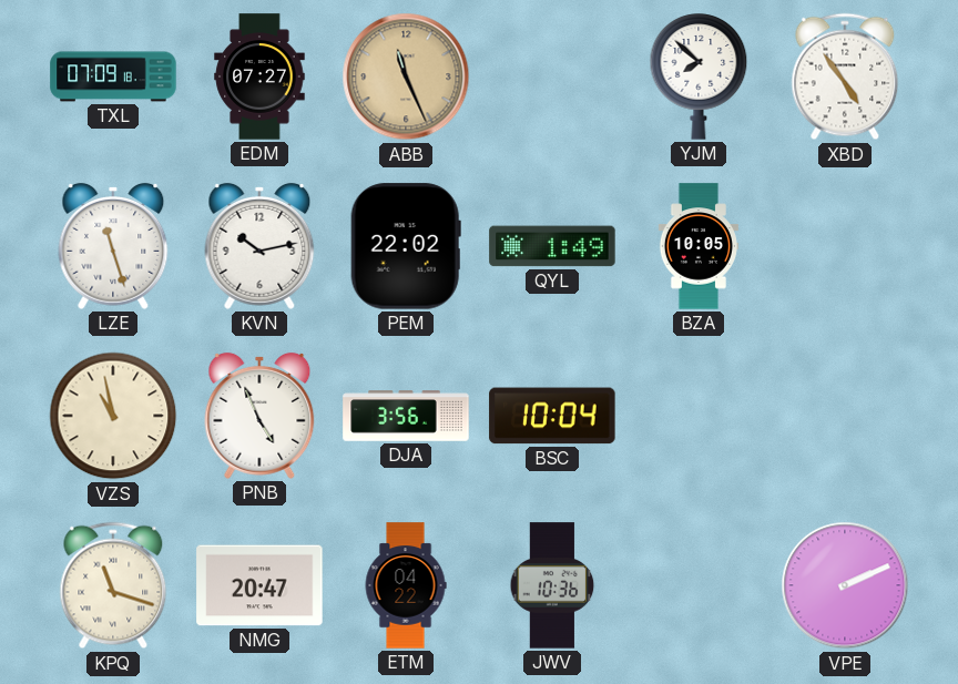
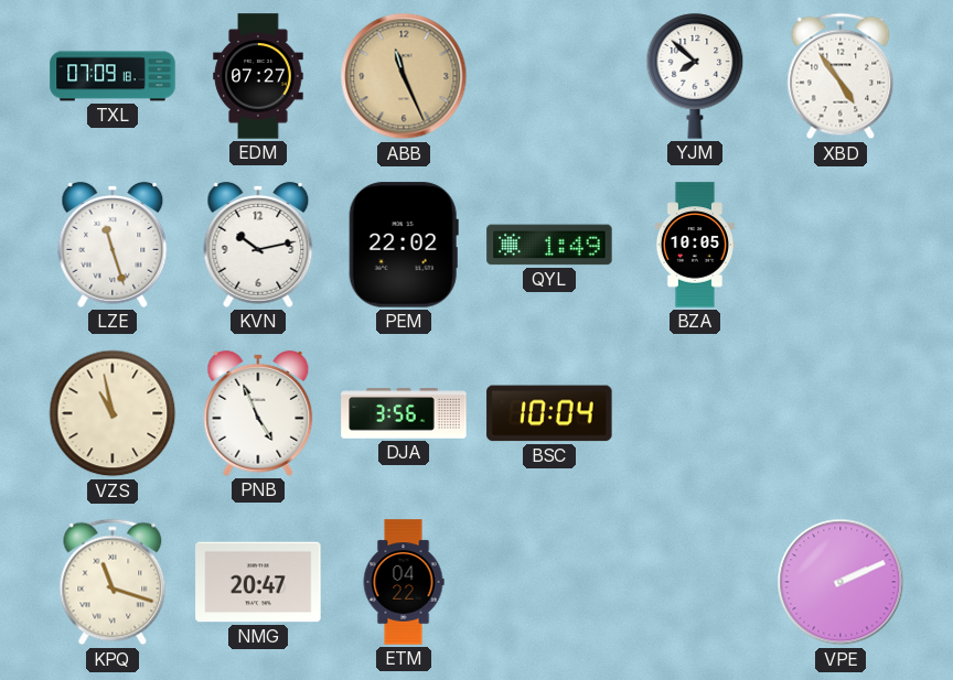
JWV: 10:36 -> none (552, 585)
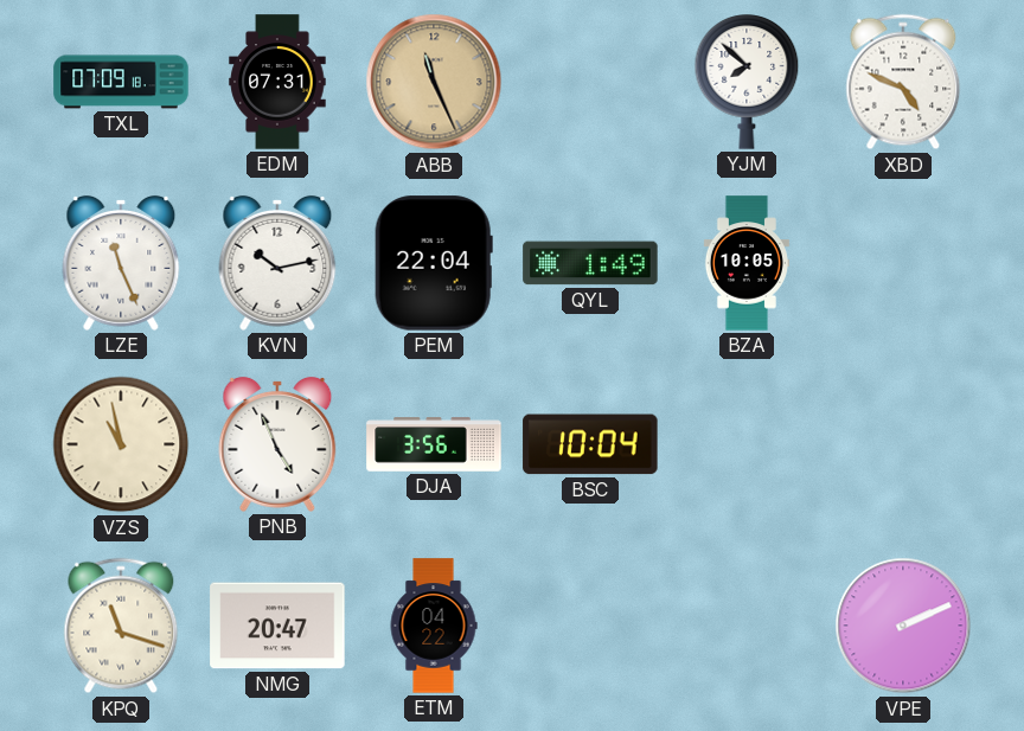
EDM: 07:27 -> 07:31 (277, 82)
XBD: 4:54 -> 4:49 (903, 82)
LZE: 11:27 -> 11:26 (121, 263)
PEM: 22:02 -> 22:04 (434, 263)
